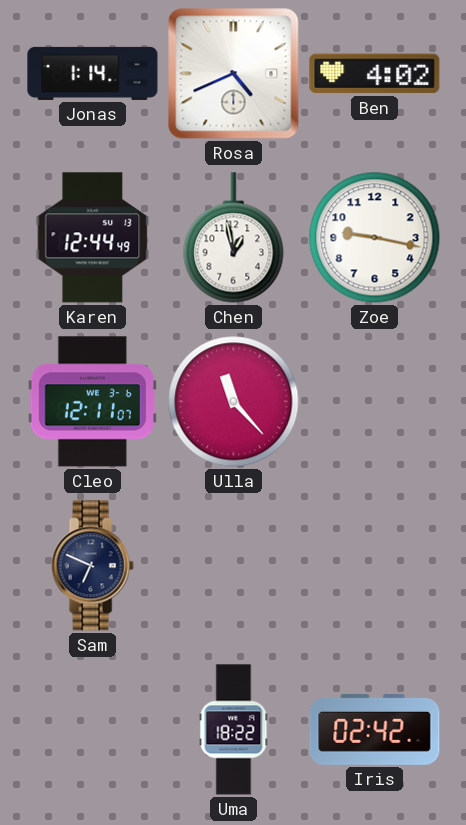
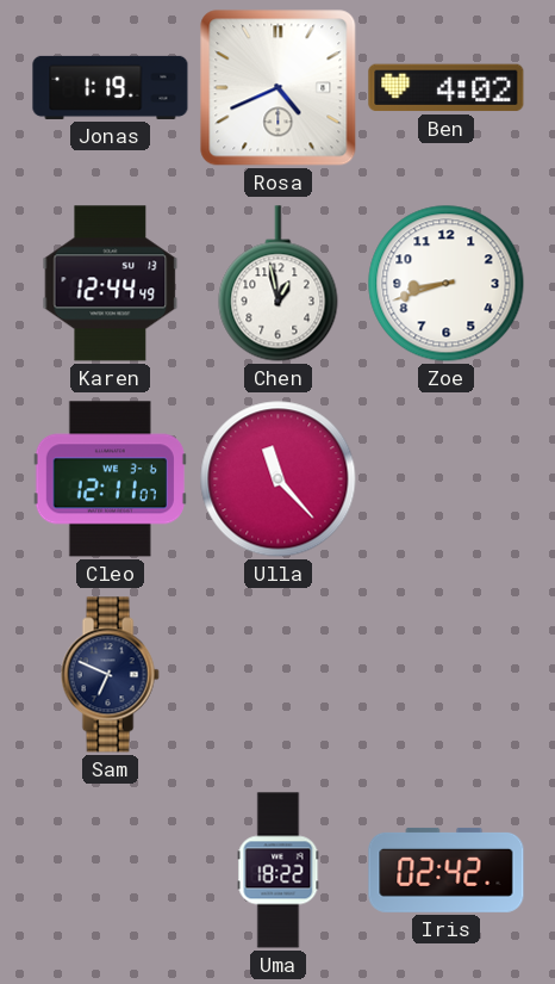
Jonas: 1:14 -> 1:19 (111, 87)
Zoe: 9:17 -> 8:42 (447, 284)
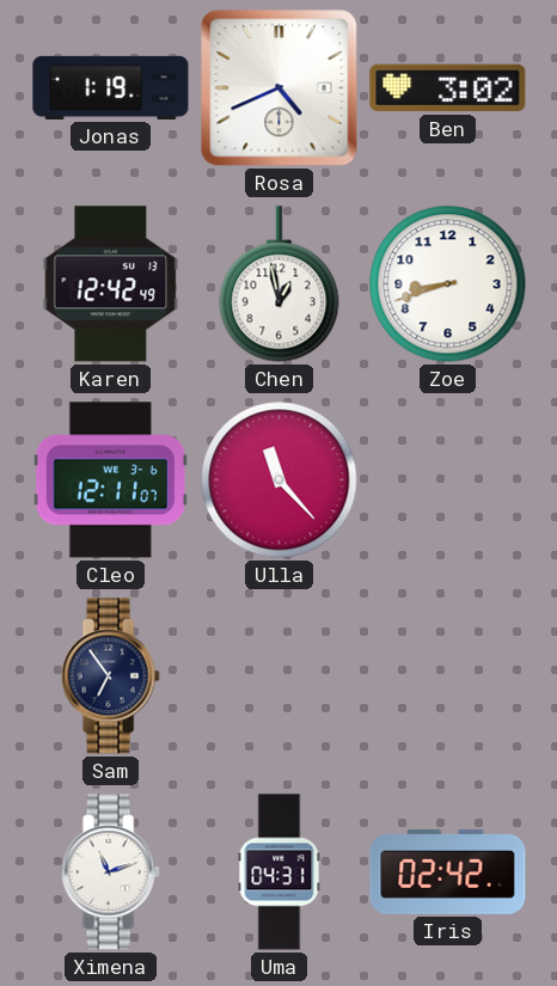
Ben: 4:02 -> 3:02 (448, 88)
Karen: 12:44 -> 12:42 (111, 284)
Sam: 6:49 -> 6:54 (110, 676)
Ximena: none -> 11:12 (110, 872)
Uma: 18:22 -> 04:31 (280, 872)
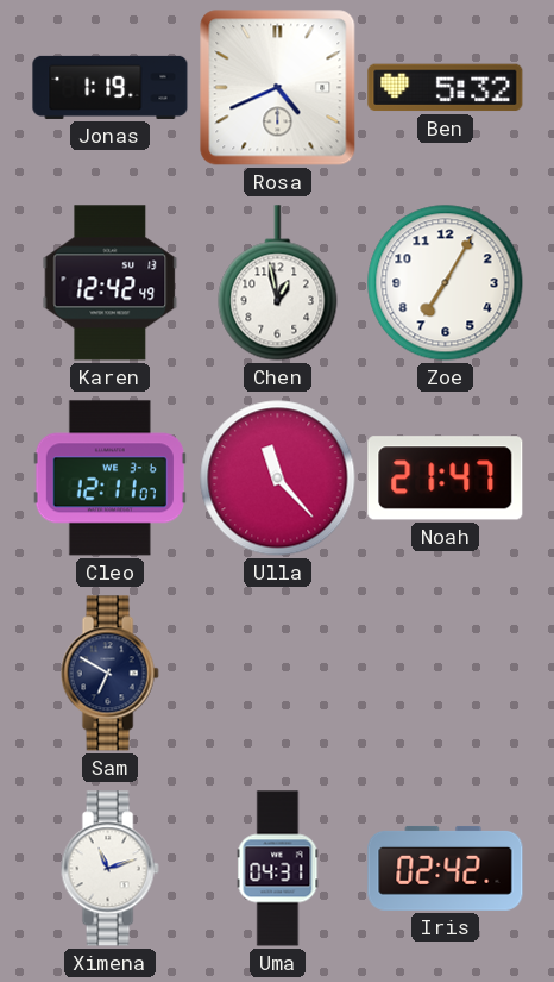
Ben: 3:02 -> 5:32 (446, 88)
Zoe: 8:42 -> 7:05 (446, 283)
Noah: none -> 21:47 (446, 479)
Sam: 6:54 -> 6:50 (109, 674)
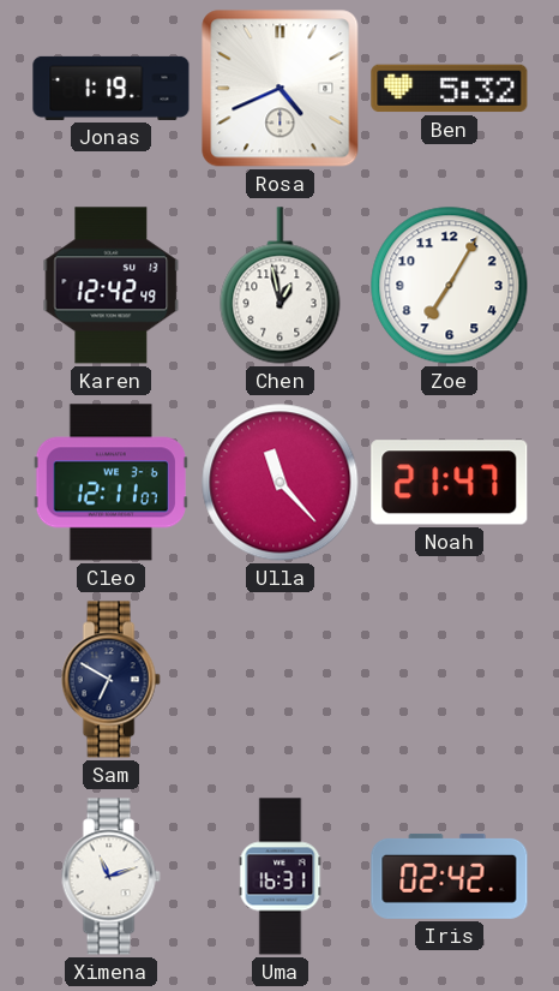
Uma: 04:31 -> 16:31 (281, 877)
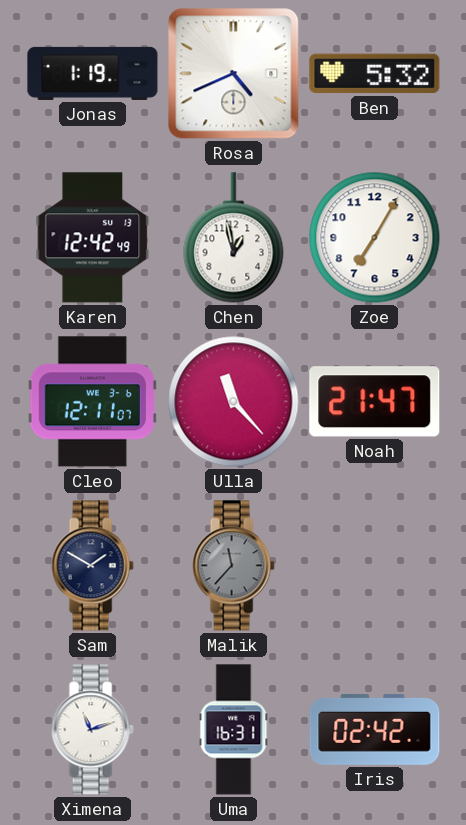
Sam: 6:50 -> 1:50 (92, 566)
Malik: none -> 11:37 (233, 566)
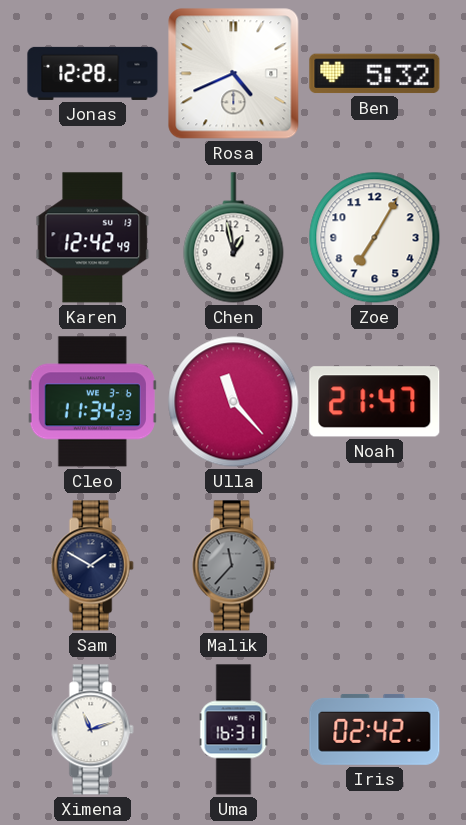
Jonas: 1:19 -> 12:28 (93, 73)
Cleo: 12:11 -> 11:34 (92, 402)
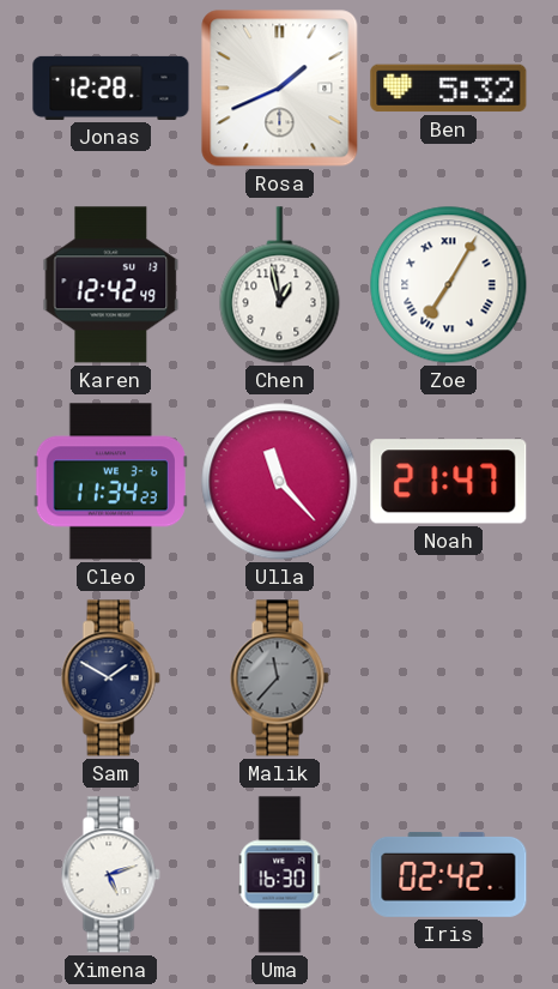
Rosa: 4:41 -> 1:41 (280, 89)
Zoe numerals: Arabic -> Roman (449, 285)
Ximena: 11:12 -> 5:12 (110, 875)
Uma: 16:31 -> 16:30 (280, 875)
